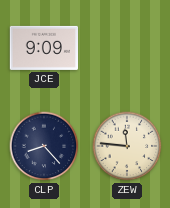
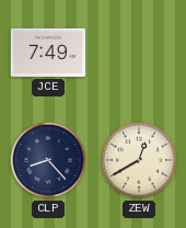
JCE: 9:09 -> 7:49 (47, 53)
ZEW: 11:46 -> 12:40 (139, 160)
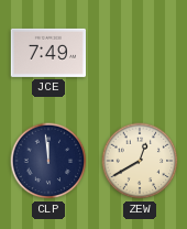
CLP: 8:23 -> 11:59 (48, 161)
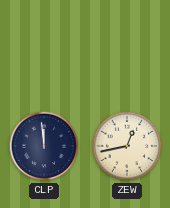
JCE: 7:49 -> none (47, 53)
ZEW: 12:40 -> 12:43 (127, 146)
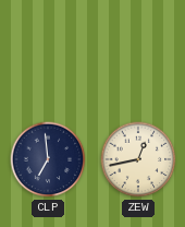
CLP: 11:59 -> 6:59 (48, 159)
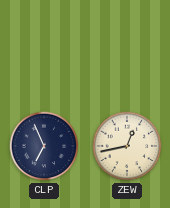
CLP: 6:59 -> 6:56 (44, 146)
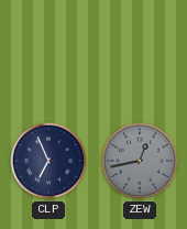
ZEW dial: cream -> grey (140, 161)
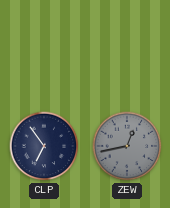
CLP: 6:56 -> 6:54 (44, 146)
